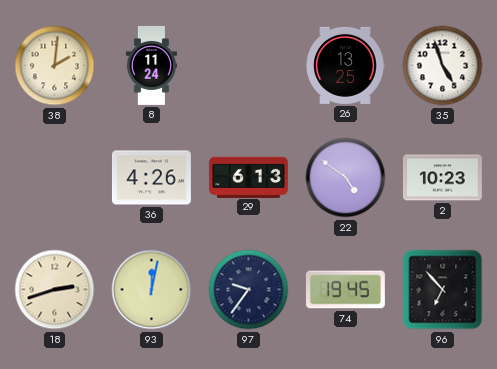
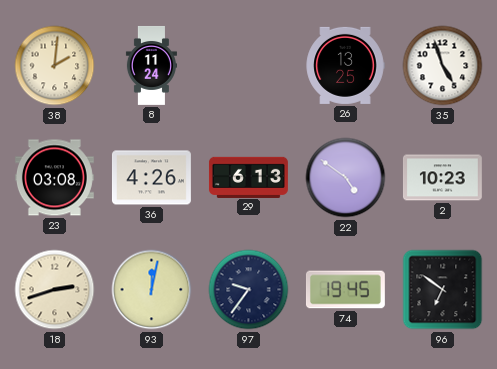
23: none -> 03:08 (54, 178)
96: 6:53 -> 6:51 (443, 290)
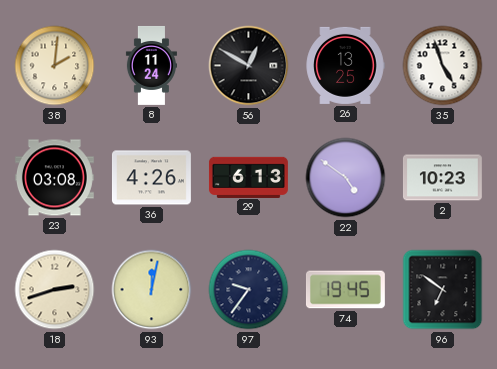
56: none -> 12:50 (249, 66)
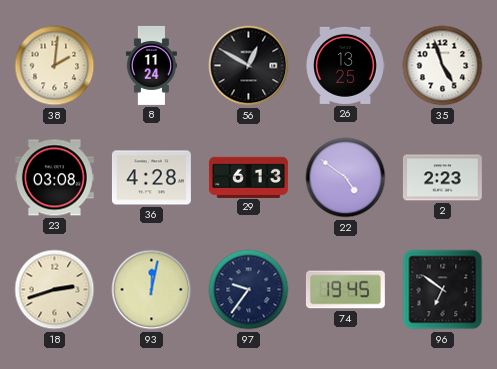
36: 4:26 -> 4:28 (151, 178)
2: 10:23 -> 2:23 (442, 178)
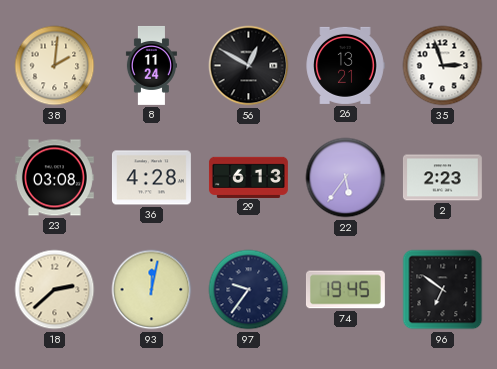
26: 13:25 -> 13:21 (345, 65)
35: 4:57 -> 2:57 (443, 66)
22: 4:51 -> 5:36 (346, 178)
18: 2:42 -> 2:38 (55, 290)
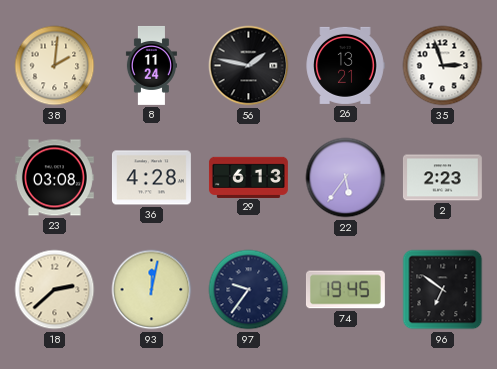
56: 12:50 -> 1:47 (249, 66)
